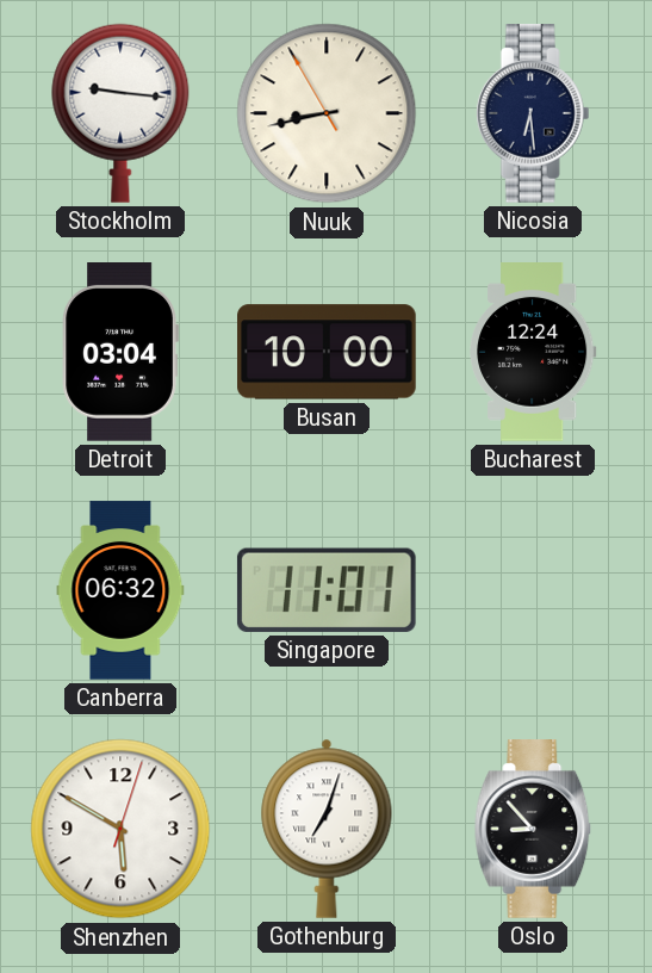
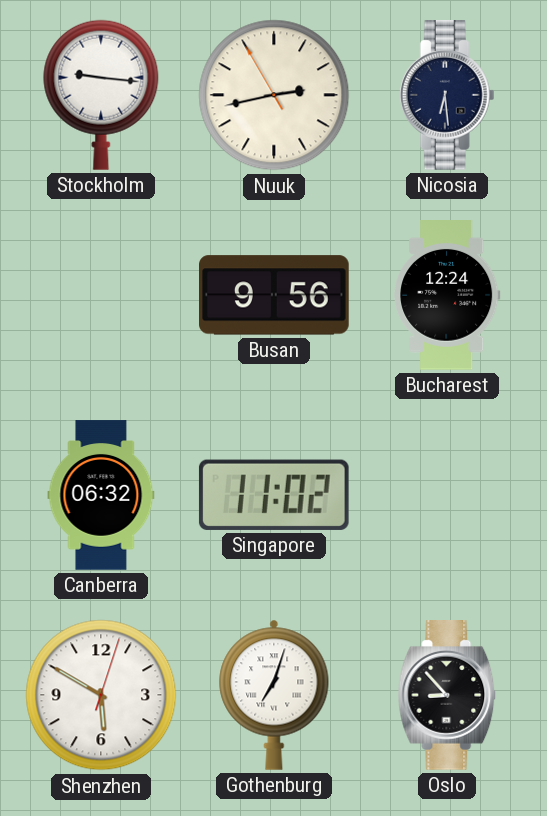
Nuuk: 8:42 -> 2:42 (274, 95)
Detroit: 03:04 -> none (120, 353)
Busan: 10:00 -> 9:56 (275, 295)
Singapore: 11:01 -> 11:02 (274, 495)
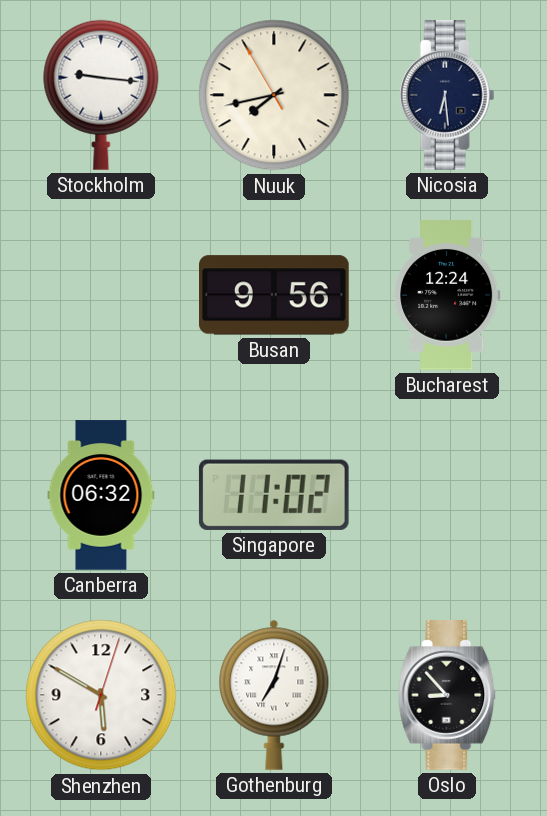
Nuuk: 2:42 -> 7:42 (274, 95)
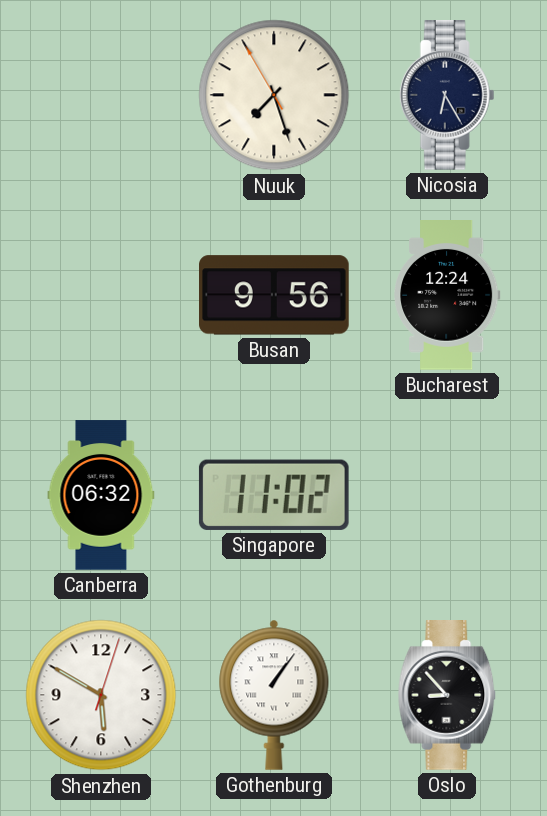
Stockholm: 9:16 -> none (101, 95)
Nuuk: 7:42 -> 7:26 (274, 95)
Nicosia: 6:29 -> 6:25 (447, 95)
Gothenburg: 7:03 -> 1:06 (274, 695)
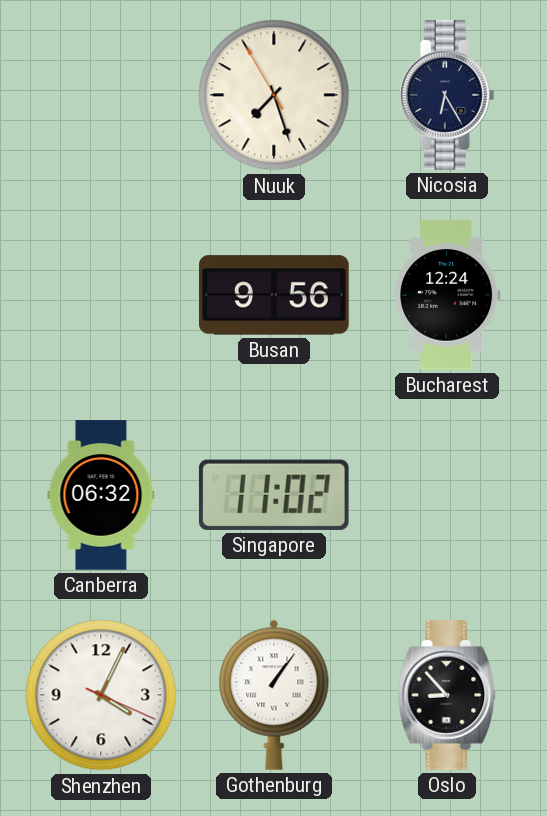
Shenzhen: 5:50 -> 4:04 (101, 695)
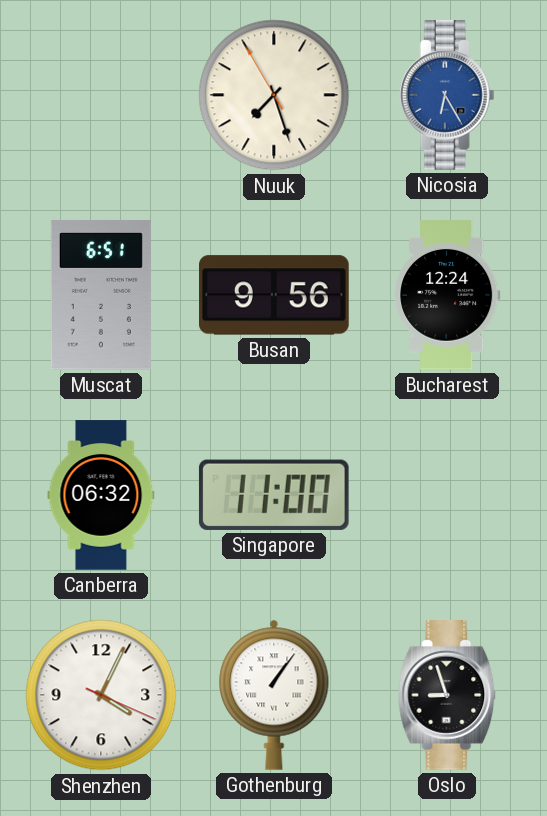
Nicosia dial: navy -> blue (447, 95)
Muscat: none -> 6:51 (101, 295)
Singapore: 11:02 -> 11:00 (274, 495)
Oslo: 8:53 -> 8:57 (447, 695)
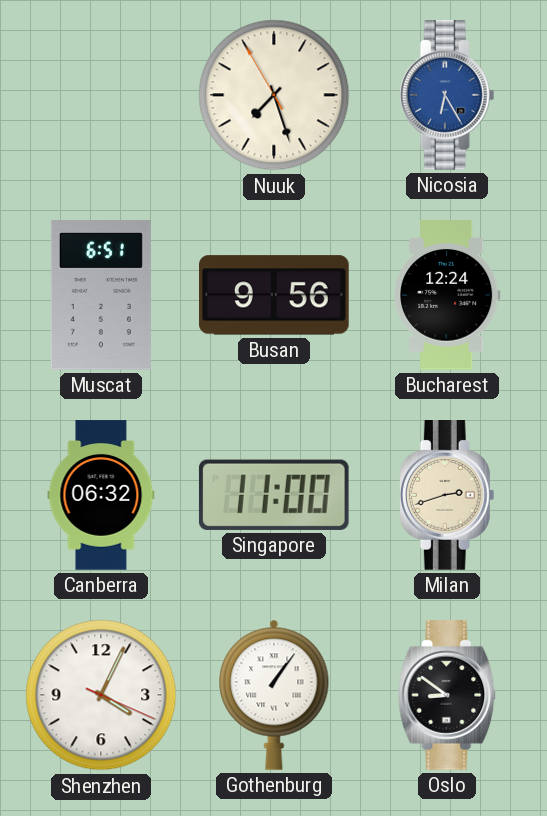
Milan: none -> 2:42 (447, 495)
Oslo: 8:57 -> 8:51 (447, 695)
